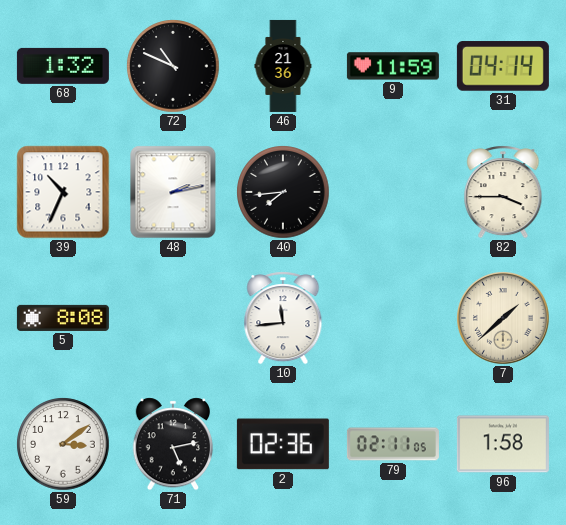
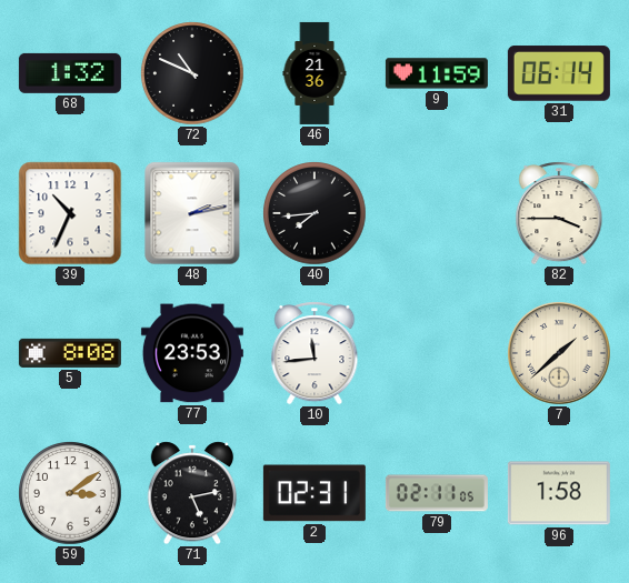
31: 04:14 -> 06:14 (559, 73)
77: none -> 23:53 (192, 353)
2: 02:36 -> 02:31 (314, 493)
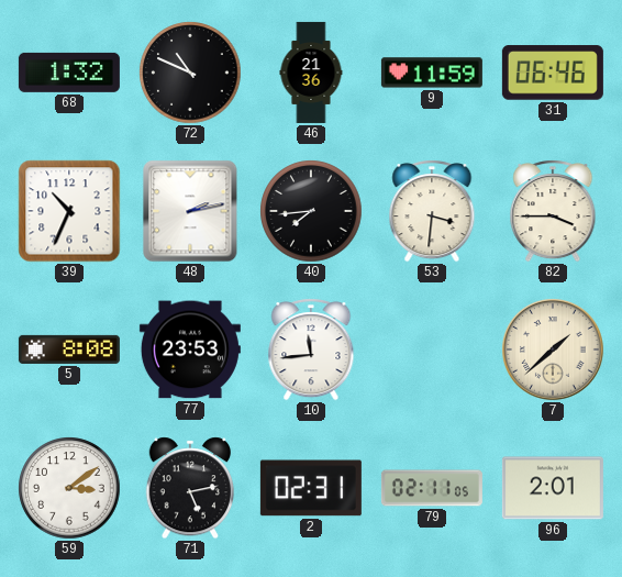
31: 06:14 -> 06:46 (553, 73)
53: none -> 3:31 (432, 211)
96: 1:58 -> 2:01 (553, 488)
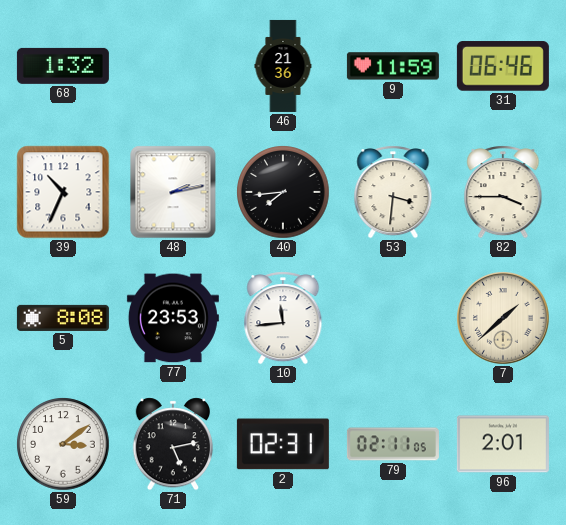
72: 10:49 -> none (190, 73)
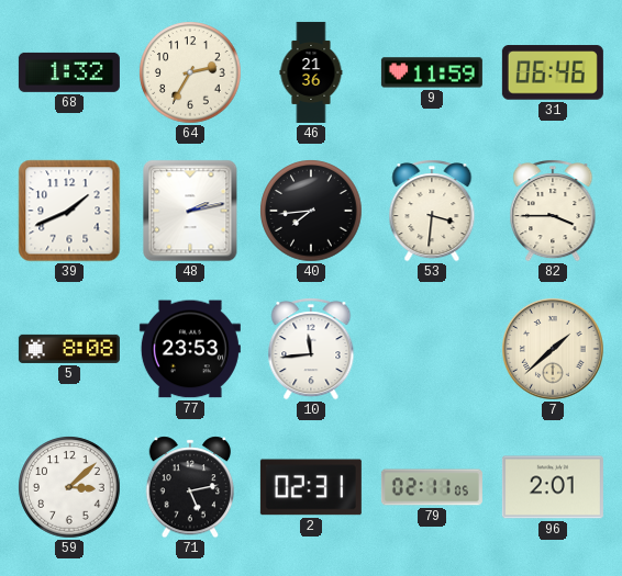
64: none -> 2:35 (190, 72)
39: 10:34 -> 1:41 (69, 211)
59: 3:09 -> 3:08 (69, 487)
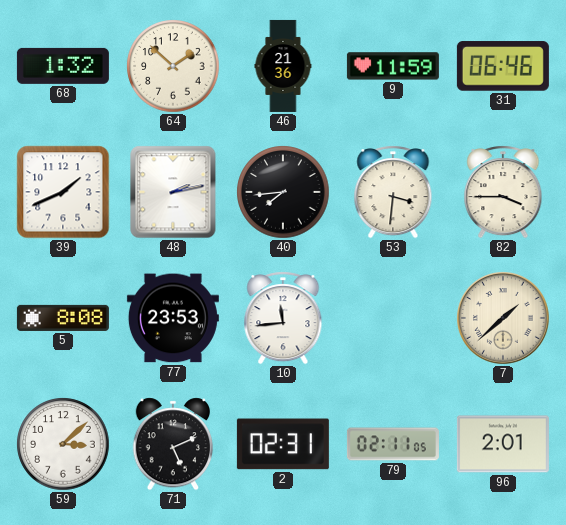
64: 2:35 -> 1:52 (173, 66)
71: 5:13 -> 5:11 (173, 444)
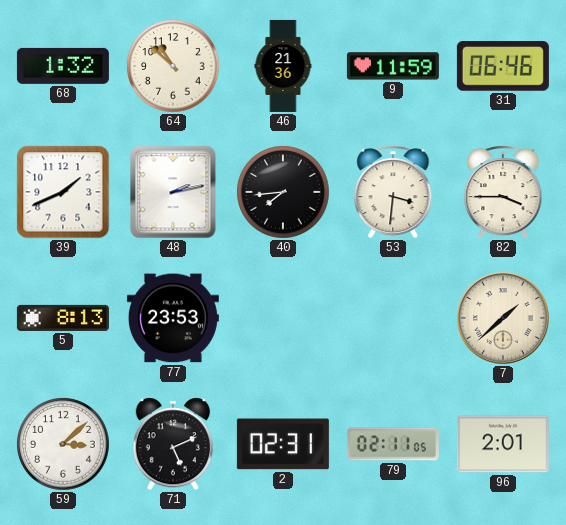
64: 1:52 -> 10:52 (173, 66)
5: 8:08 -> 8:13 (63, 318)
10: 11:44 -> none (283, 318)
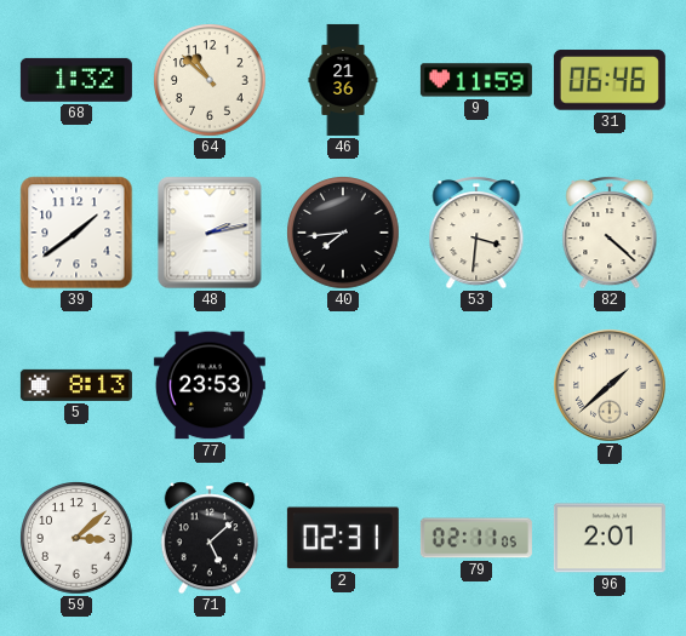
39: 1:41 -> 1:39 (76, 233)
82: 3:45 -> 4:22 (610, 233)
71: 5:11 -> 5:08 (210, 538)
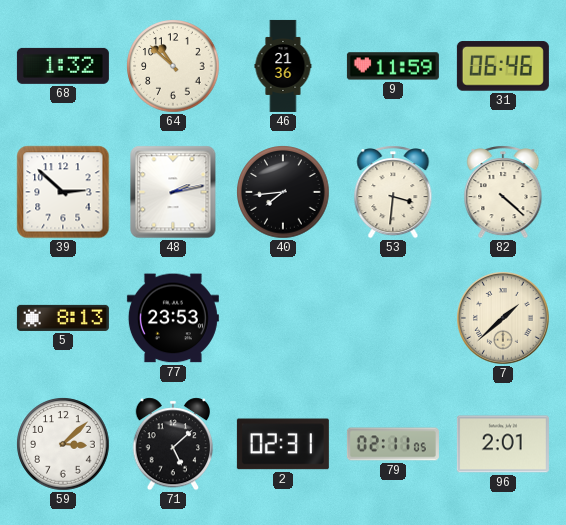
39: 1:39 -> 2:52 (63, 192)
